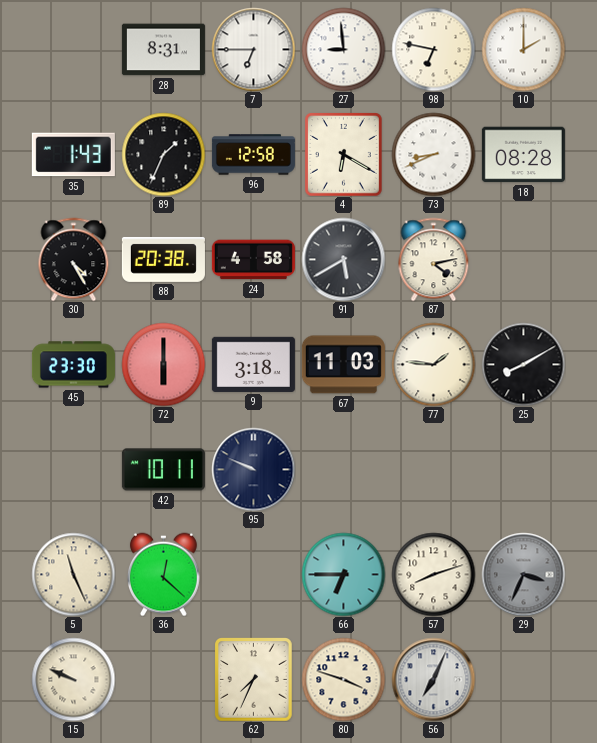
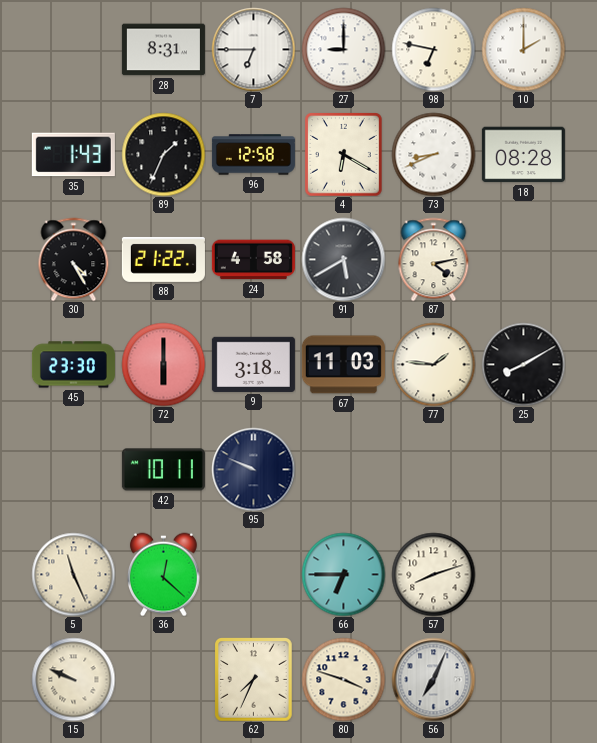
27: 8:59 -> 9:00 (343, 49)
88: 20:38 -> 21:22 (163, 259)
29: 3:34 -> none (523, 574)
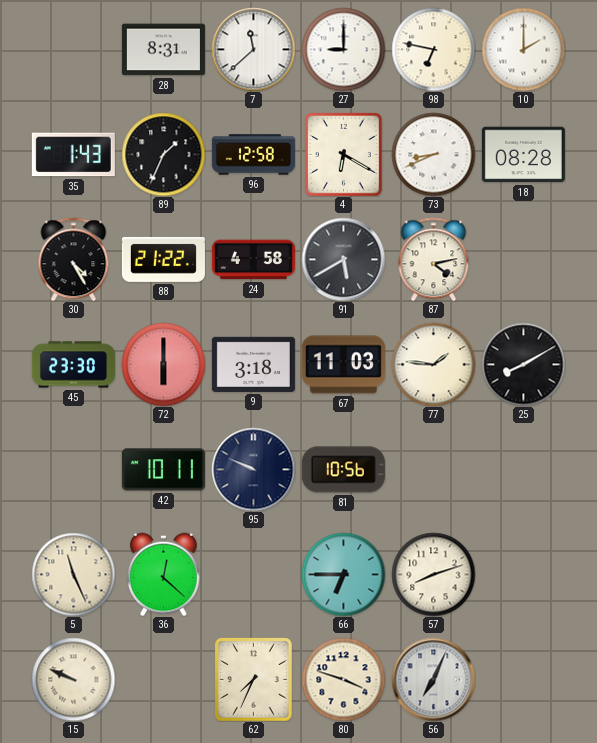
7: 6:45 -> 11:38 (253, 49)
81: none -> 10:56 (343, 470)
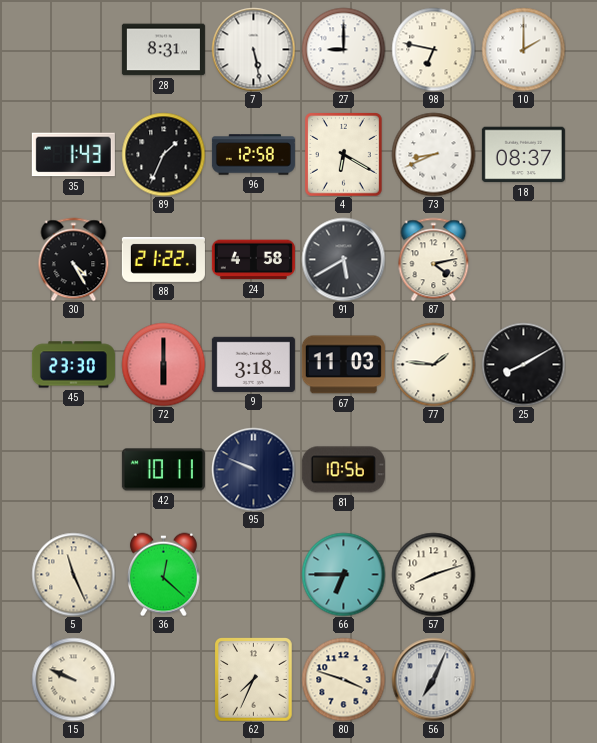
7: 11:38 -> 5:28 (253, 49)
18: 08:28 -> 08:37 (523, 155)
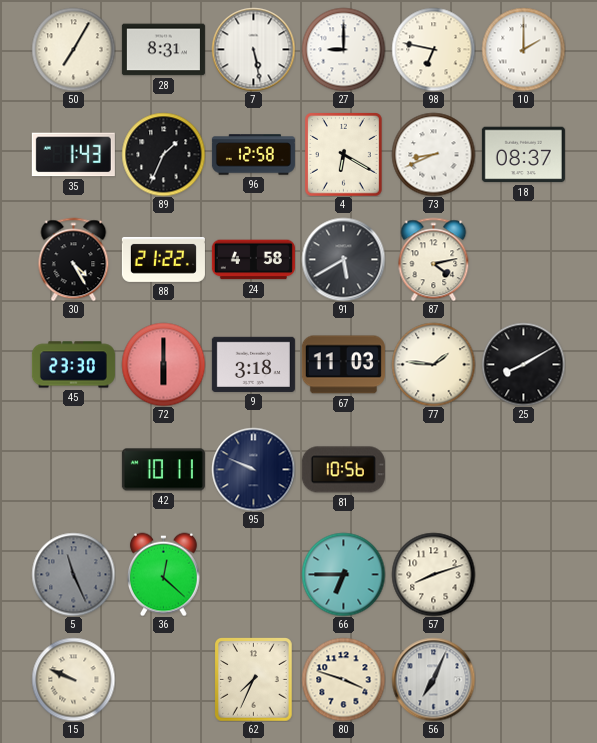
50: none -> 7:05 (73, 49)
5 dial: cream -> grey (73, 574)
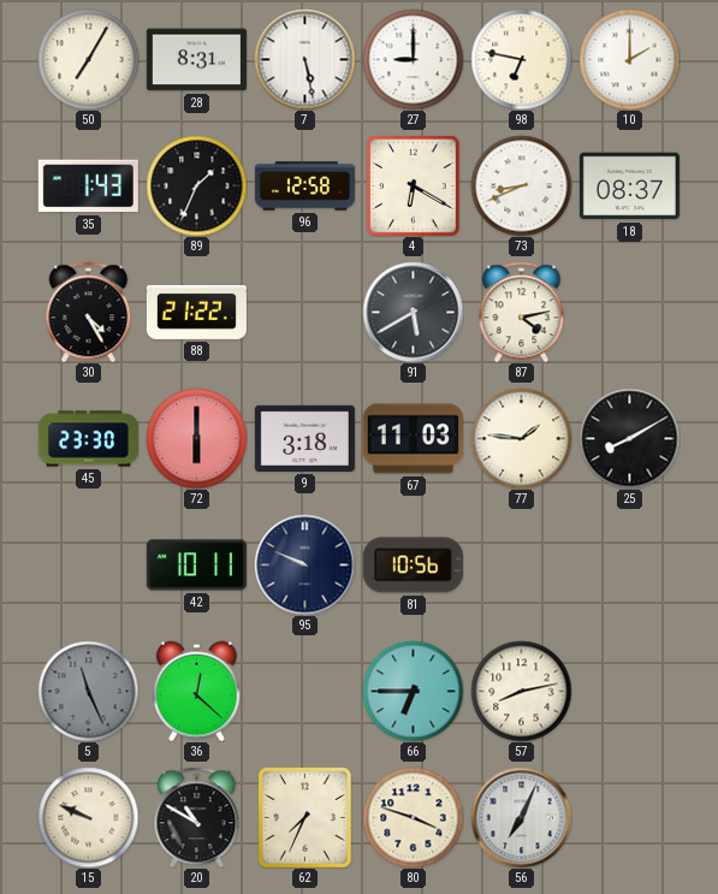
24: 4:58 -> none (253, 260)
57: 8:12 -> 8:13 (521, 691)
20: none -> 10:50 (197, 817)
